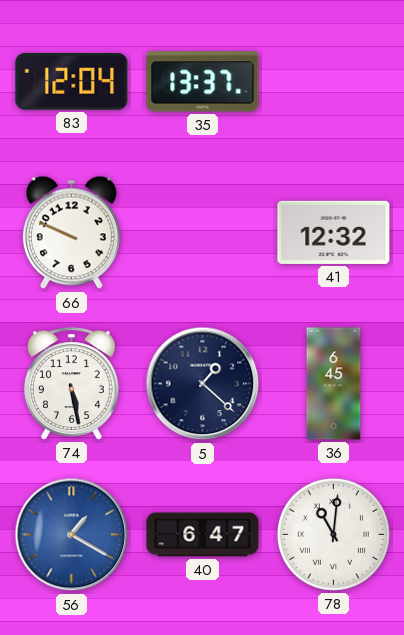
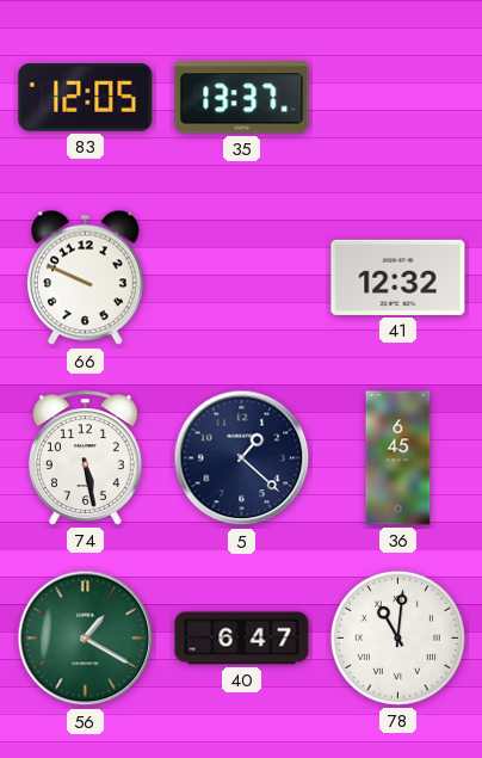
83: 12:04 -> 12:05 (86, 98)
56 dial: blue -> green (86, 639)
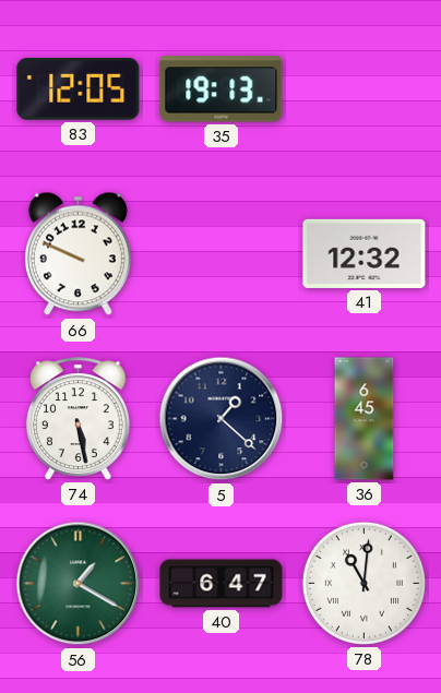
35: 13:37 -> 19:13 (222, 89)
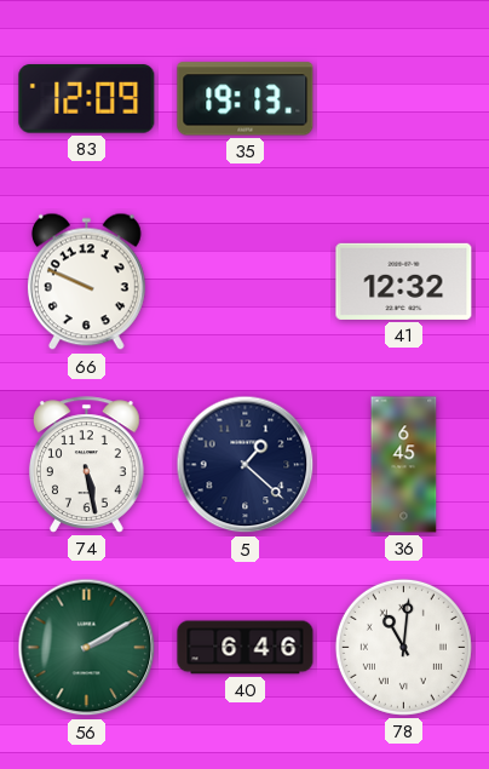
83: 12:05 -> 12:09 (87, 99)
56: 1:20 -> 2:10 (87, 648)
40: 6:47 -> 6:46 (246, 648)
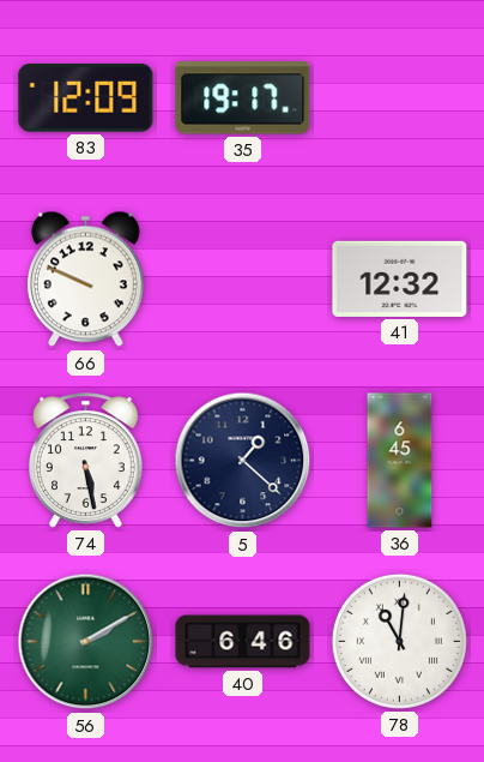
35: 19:13 -> 19:17 (243, 98)
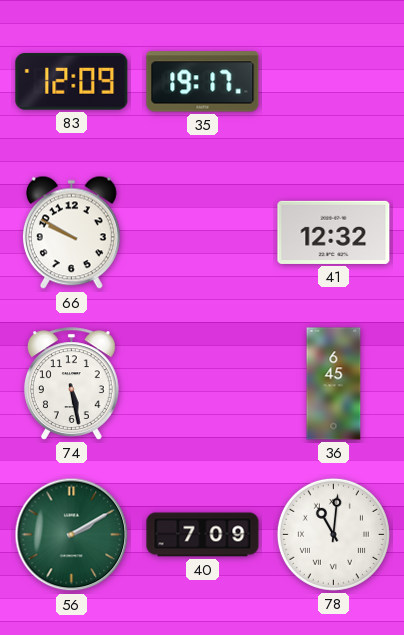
66: 9:49 -> 9:50 (71, 233)
5: 1:22 -> none (243, 461)
40: 6:46 -> 7:09 (203, 535)
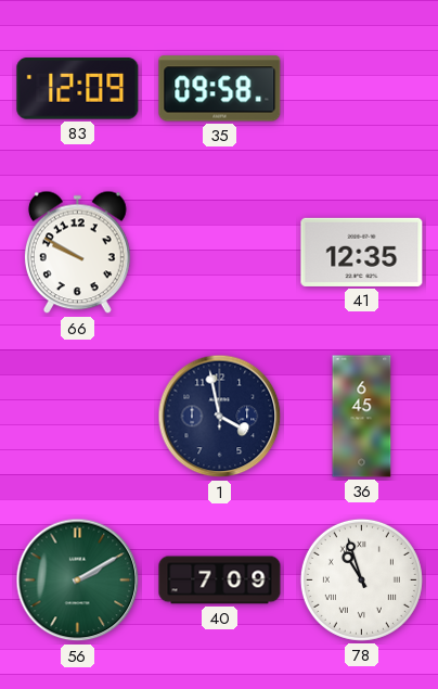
35: 19:17 -> 09:58 (220, 89)
41: 12:32 -> 12:35 (362, 252)
74: 5:28 -> none (71, 384)
1: none -> 3:58 (220, 417)
78: 11:01 -> 10:57 (361, 579)
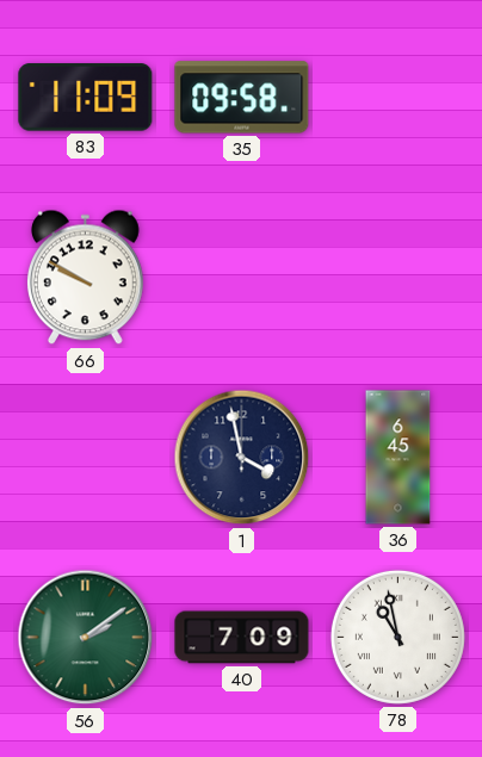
83: 12:09 -> 11:09 (86, 98)
41: 12:35 -> none (362, 252)
56: 2:10 -> 2:09 (86, 638)
78: 10:57 -> 10:58 (397, 637)
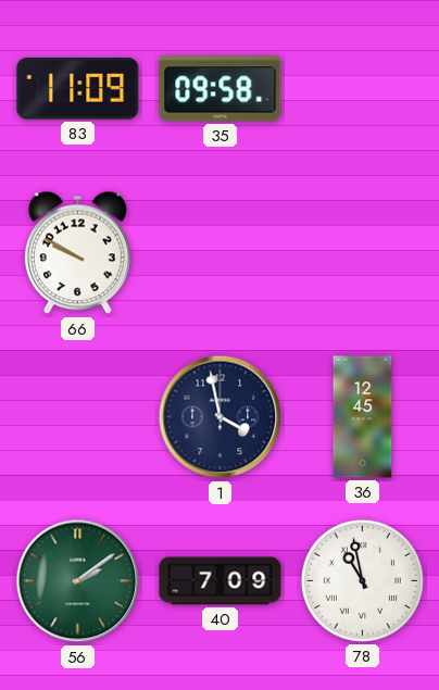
36: 6:45 -> 12:45 (363, 417)
